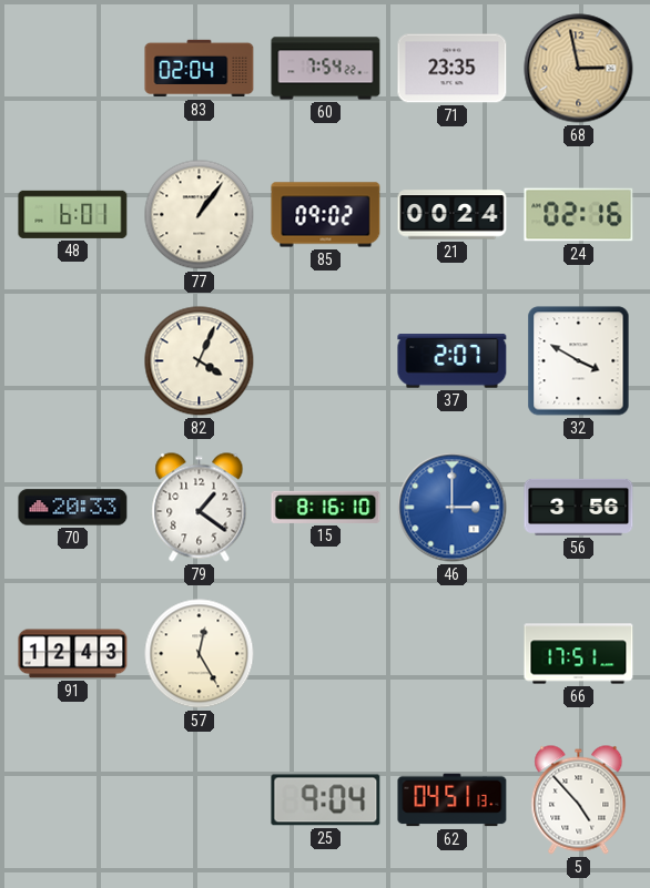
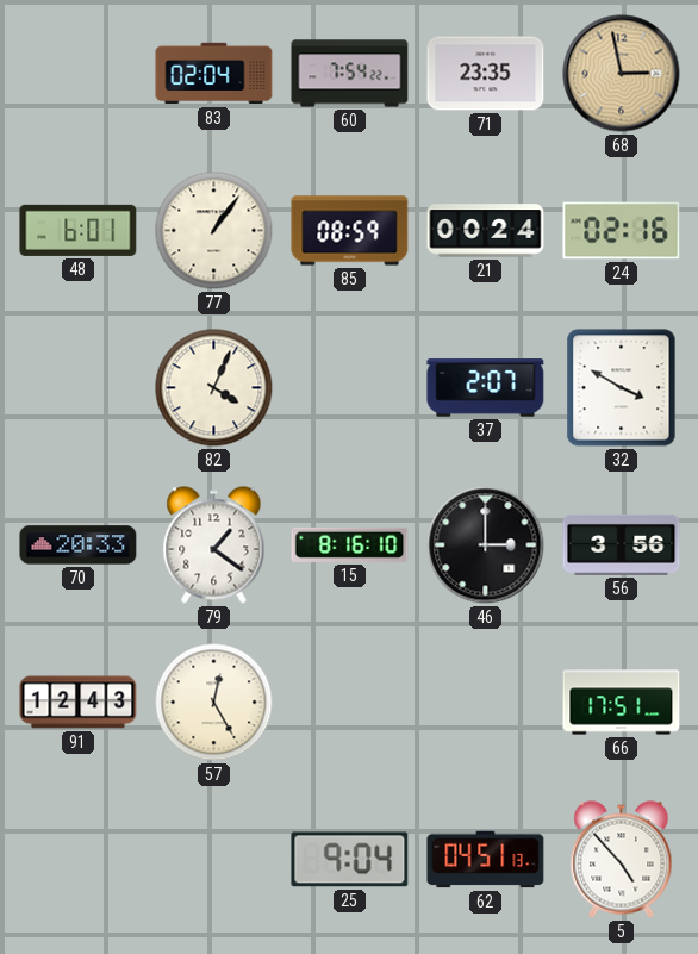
85: 09:02 -> 08:59 (350, 231)
46 dial: blue -> black (486, 545)
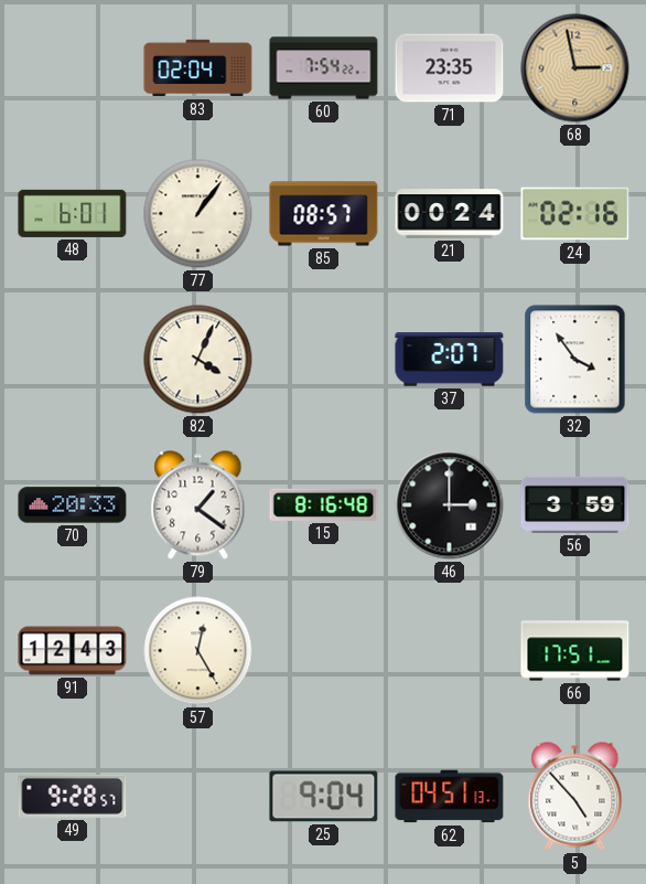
85: 08:59 -> 08:57 (324, 214)
32: 3:50 -> 3:54 (575, 360)
15: 8:16:10 -> 8:16:48 (324, 504)
56: 3:56 -> 3:59 (575, 504)
49: none -> 9:28 (73, 796)
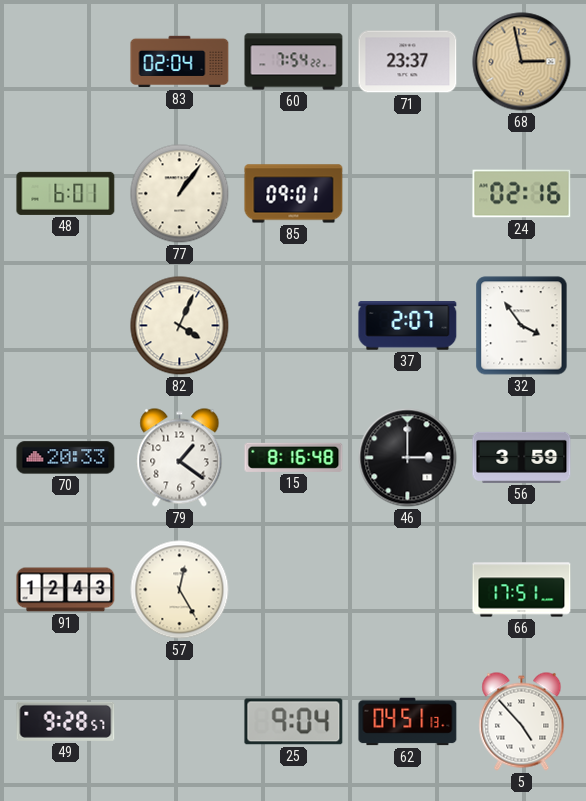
71: 23:35 -> 23:37 (408, 62)
85: 08:57 -> 09:01 (294, 194)
21: 00:24 -> none (450, 214)
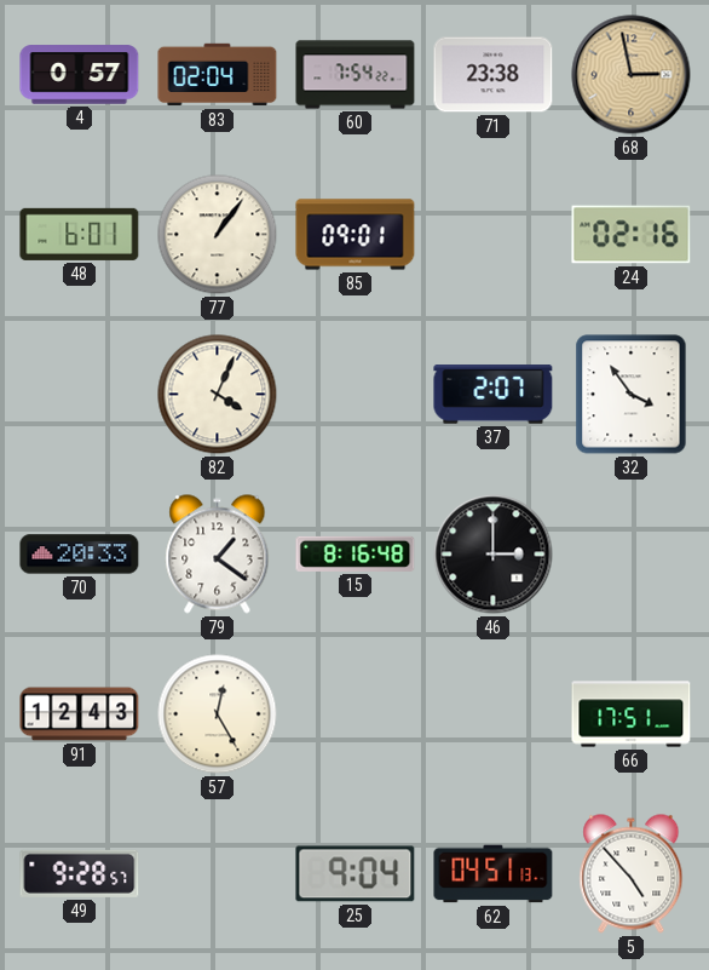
4: none -> 0:57 (80, 75)
71: 23:37 -> 23:38 (494, 75)
56: 3:59 -> none (522, 457)
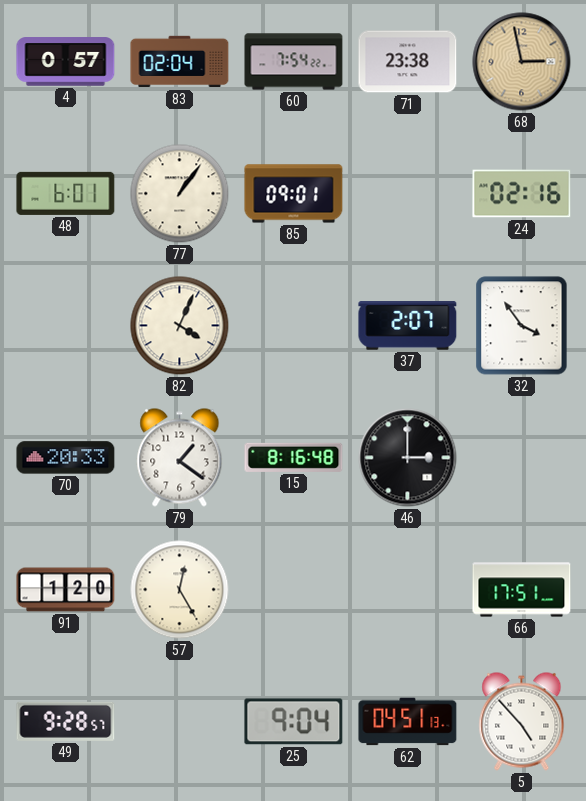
91: 12:43 -> 1:20 (66, 590)
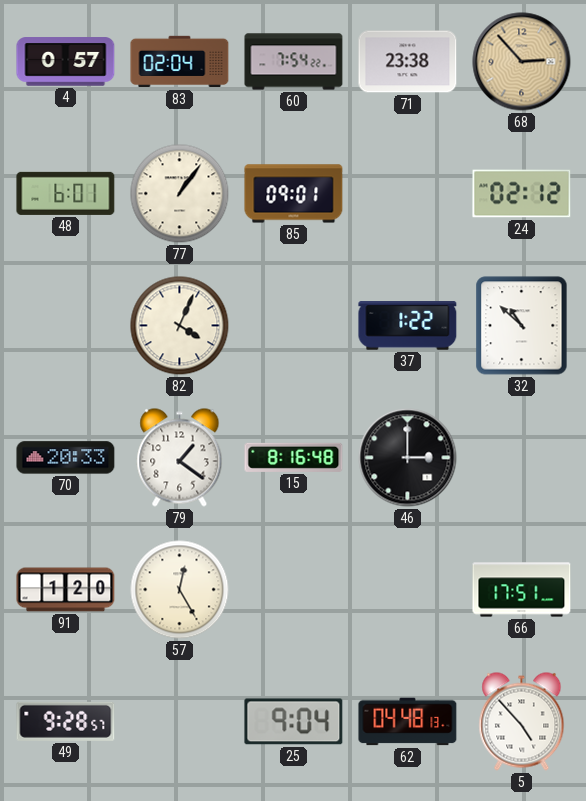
68: 2:58 -> 2:53 (522, 62)
24: 02:16 -> 02:12 (522, 194)
37: 2:07 -> 1:22 (408, 326)
32: 3:54 -> 10:52 (522, 326)
62: 04:51 -> 04:48 (408, 722)
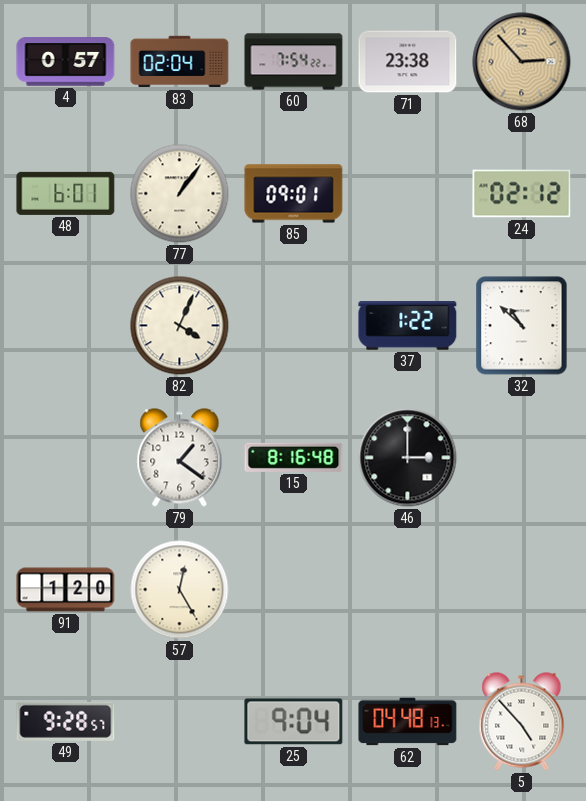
70: 20:33 -> none (66, 458)
66: 17:51 -> none (522, 590)
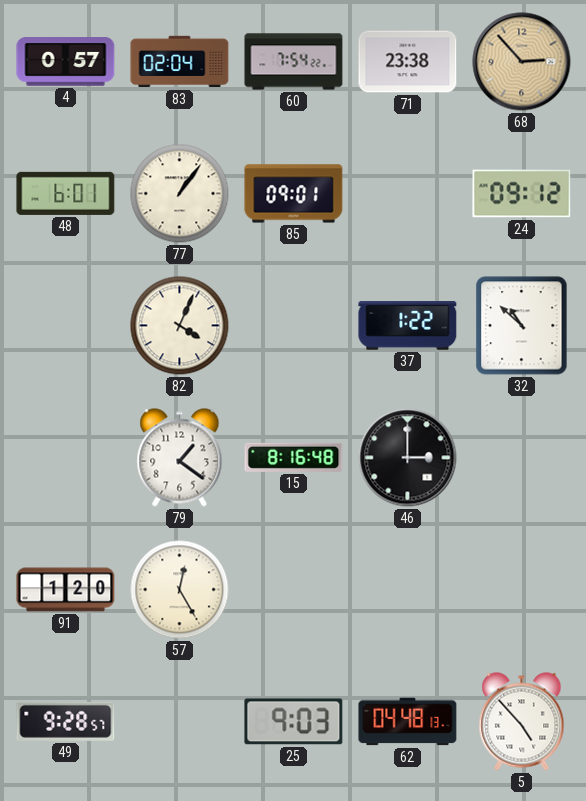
24: 02:12 -> 09:12 (522, 194)
25: 9:04 -> 9:03 (294, 722)
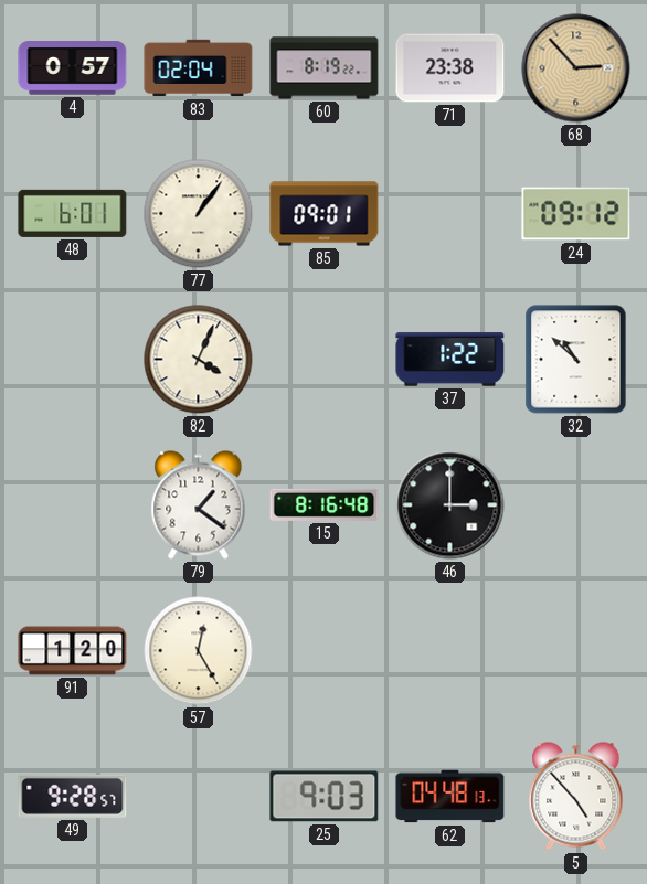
60: 7:54 -> 8:19 (325, 68)
